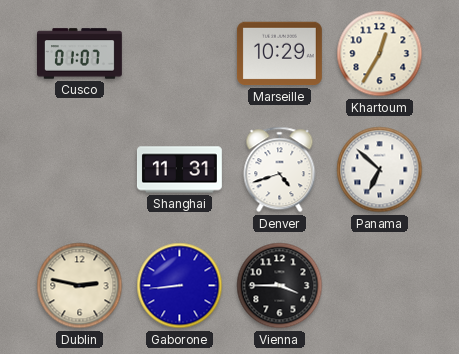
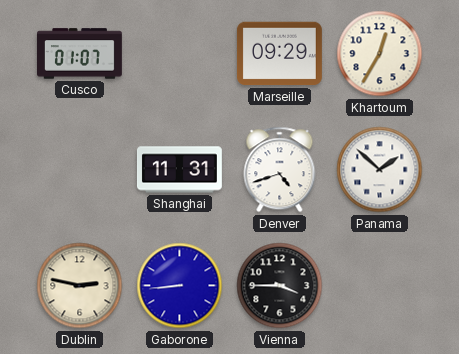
Marseille: 10:29 -> 09:29 (279, 54)
Panama: 6:52 -> 1:52 (380, 170)
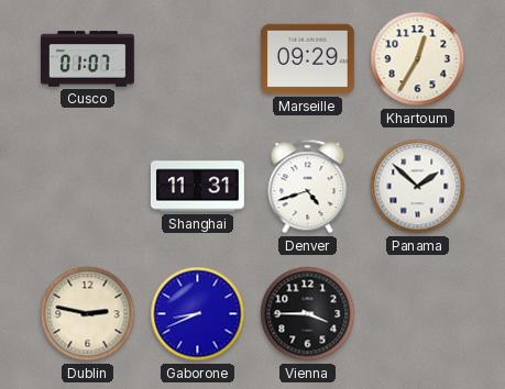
Gaborone: 8:44 -> 8:41 (198, 314)
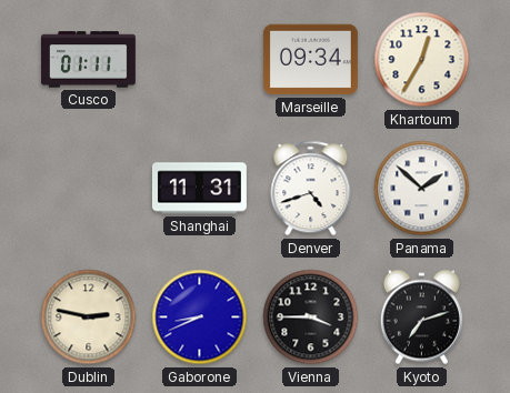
Cusco: 01:07 -> 01:11 (89, 60)
Marseille: 09:29 -> 09:34 (310, 60)
Kyoto: none -> 7:12 (421, 318)
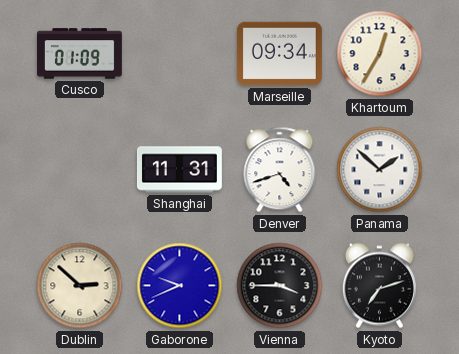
Cusco: 01:11 -> 01:09 (80, 54)
Dublin: 2:47 -> 2:52 (80, 286)
Gaborone: 8:41 -> 9:41 (180, 286)
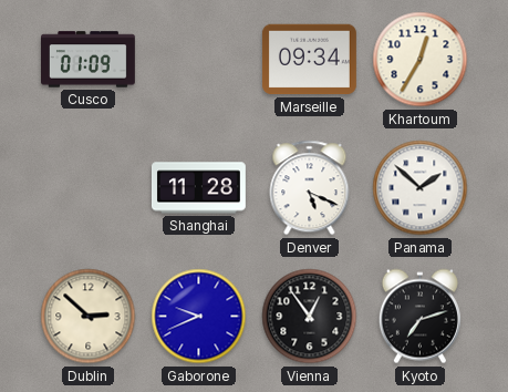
Shanghai: 11:31 -> 11:28 (198, 188)
Denver: 4:42 -> 5:19 (310, 188)
Vienna: 3:45 -> 12:54 (310, 317)
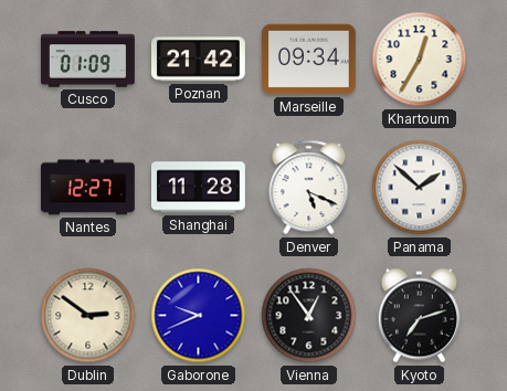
Poznan: none -> 21:42 (198, 60)
Nantes: none -> 12:27 (87, 188)
Dublin: 2:52 -> 2:51 (88, 316)
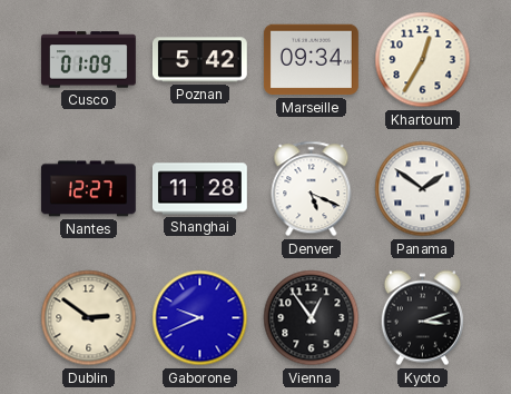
Poznan: 21:42 -> 5:42 (199, 60)
Panama: 1:52 -> 1:51 (423, 189)
Kyoto: 7:12 -> 3:12 (422, 318)
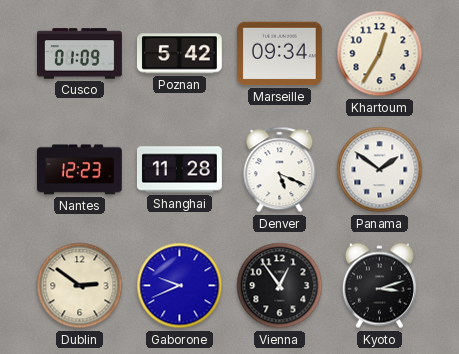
Nantes: 12:27 -> 12:23 (79, 170)
